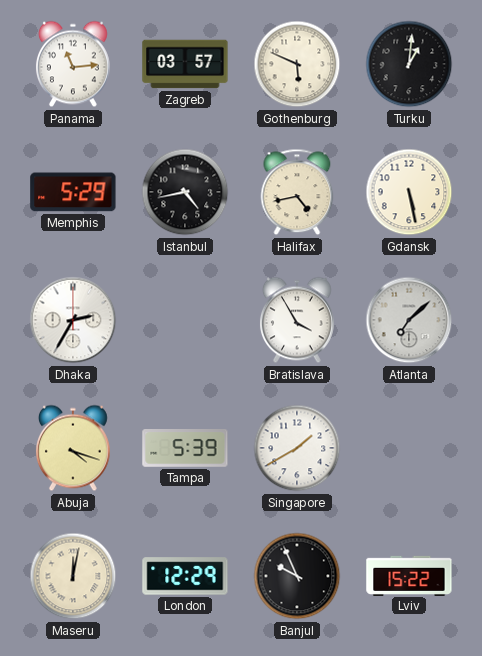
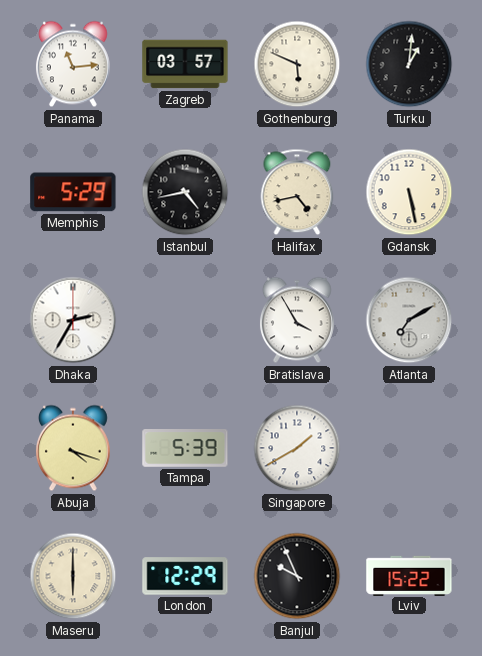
Atlanta: 7:08 -> 7:10 (409, 320)
Maseru: 12:02 -> 6:00 (73, 576)
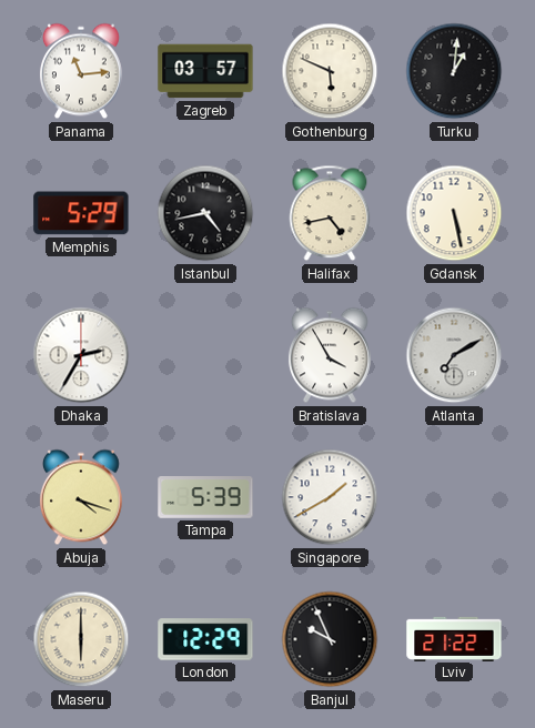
Lviv: 15:22 -> 21:22 (454, 638)
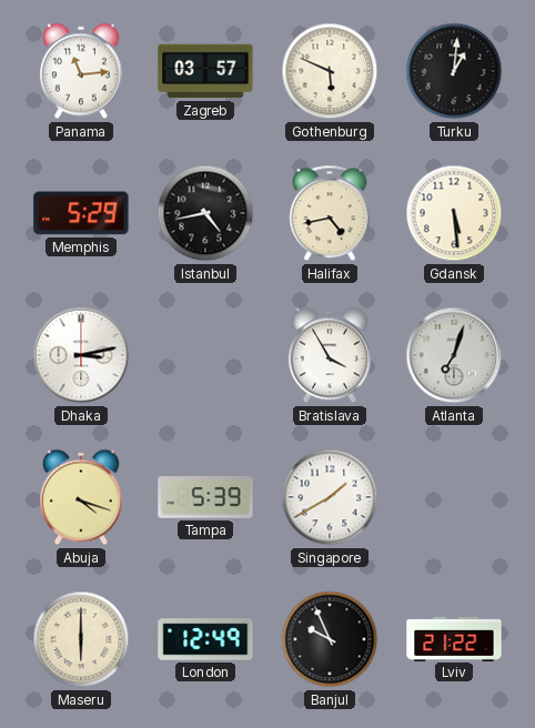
Gdansk: 5:28 -> 5:29 (454, 213)
Dhaka: 2:35 -> 3:13 (81, 355)
Atlanta: 7:10 -> 7:03 (454, 355)
London: 12:29 -> 12:49 (205, 639)
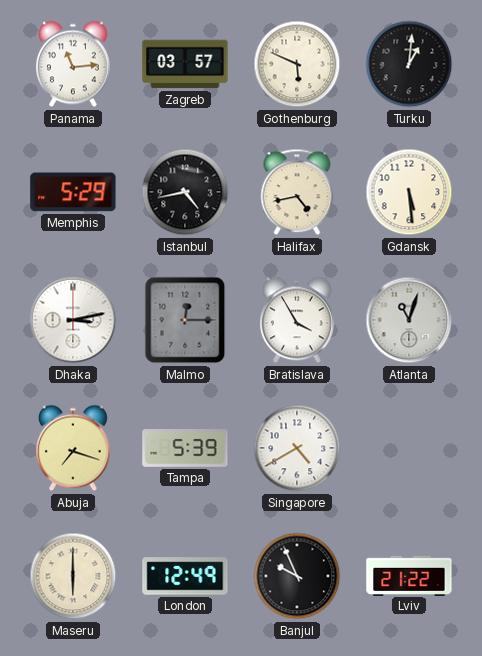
Malmo: none -> 12:15 (185, 320)
Atlanta: 7:03 -> 11:03 (409, 320)
Abuja: 4:18 -> 7:18 (73, 448)
Singapore: 1:40 -> 4:40 (297, 448)
